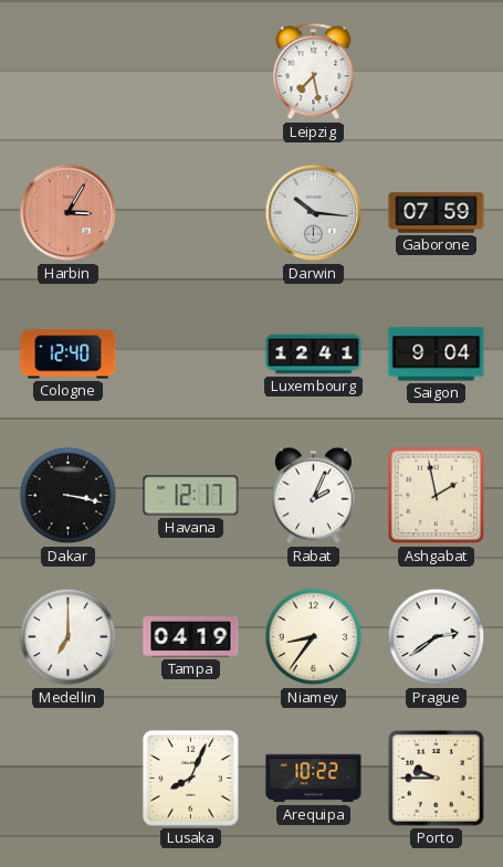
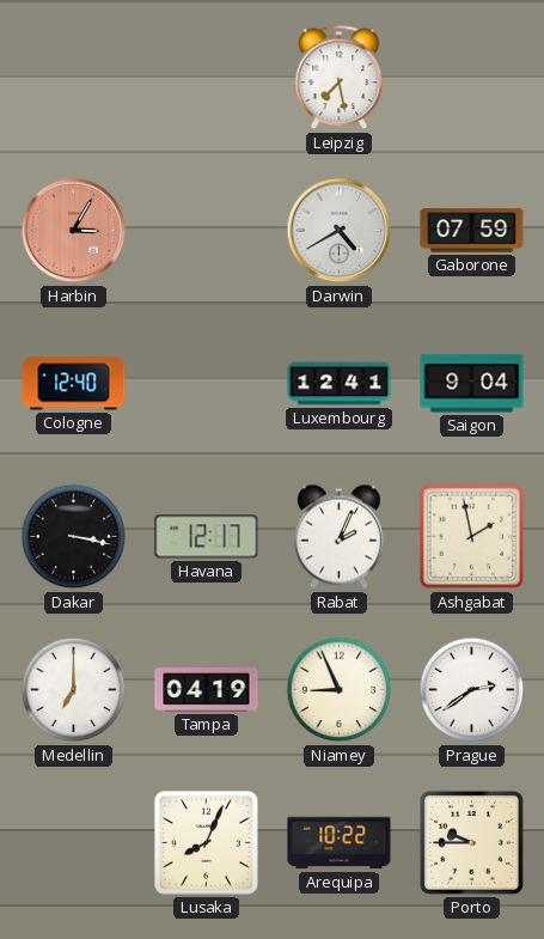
Darwin: 10:16 -> 4:40 (340, 231)
Niamey: 8:36 -> 8:56 (340, 690)
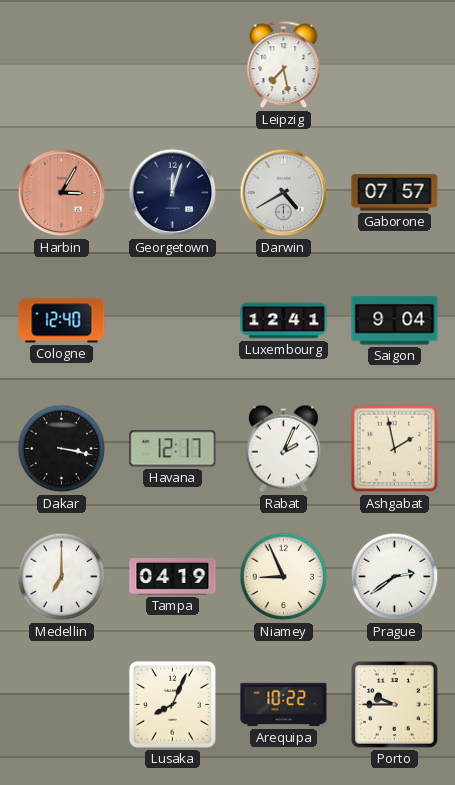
Georgetown: none -> 12:03 (173, 193)
Gaborone: 07:59 -> 07:57 (395, 193)
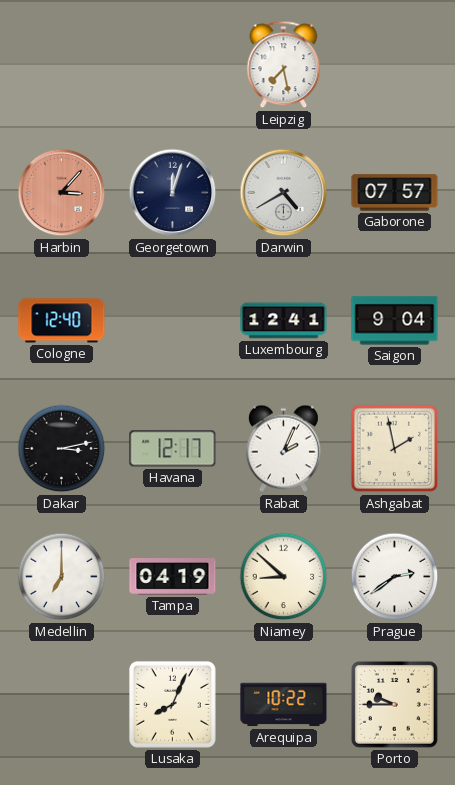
Harbin: 3:05 -> 3:07 (62, 193)
Dakar: 3:17 -> 3:13 (62, 449)
Niamey: 8:56 -> 8:52 (284, 577)
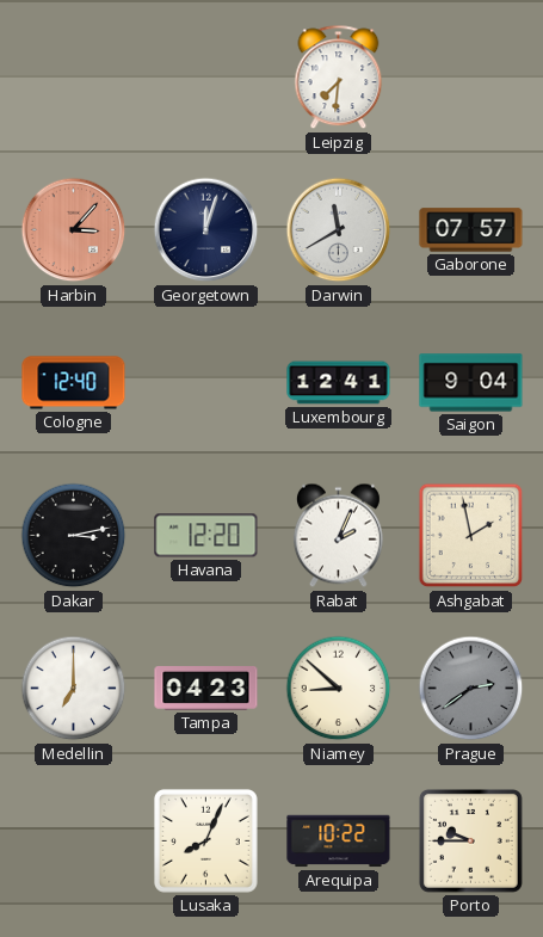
Leipzig: 7:28 -> 7:31 (339, 78)
Darwin: 4:40 -> 11:40 (339, 230)
Havana: 12:17 -> 12:20 (206, 536)
Tampa: 04:19 -> 04:23 (206, 689)
Prague dial: white -> grey (471, 689)
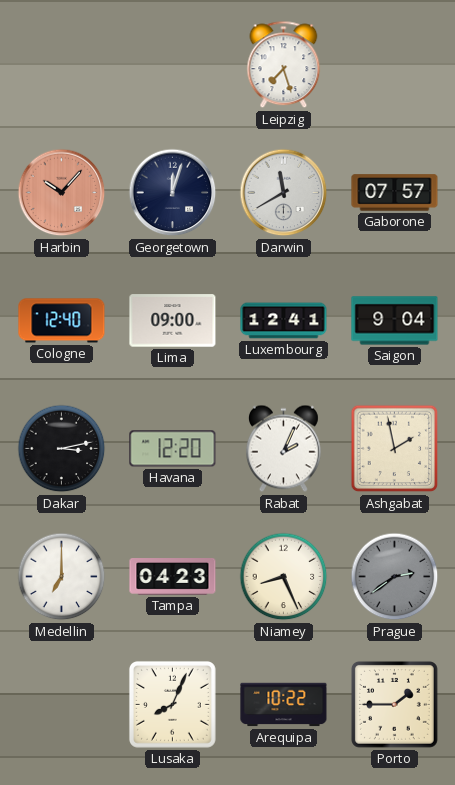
Leipzig: 7:31 -> 7:27 (284, 65)
Harbin: 3:07 -> 10:07 (62, 193)
Lima: none -> 09:00 (173, 321)
Niamey: 8:52 -> 8:26 (284, 577)
Porto: 9:45 -> 1:45 (394, 704)
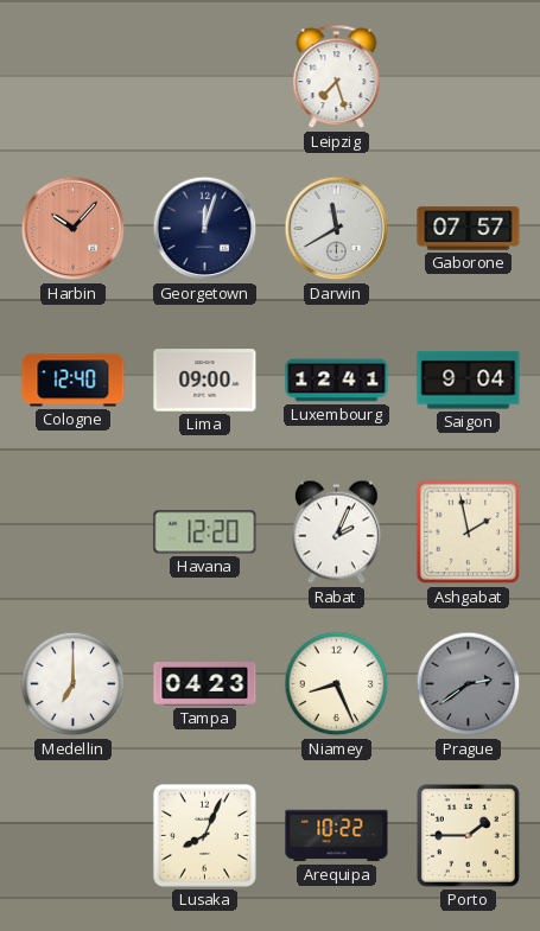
Dakar: 3:13 -> none (62, 449)
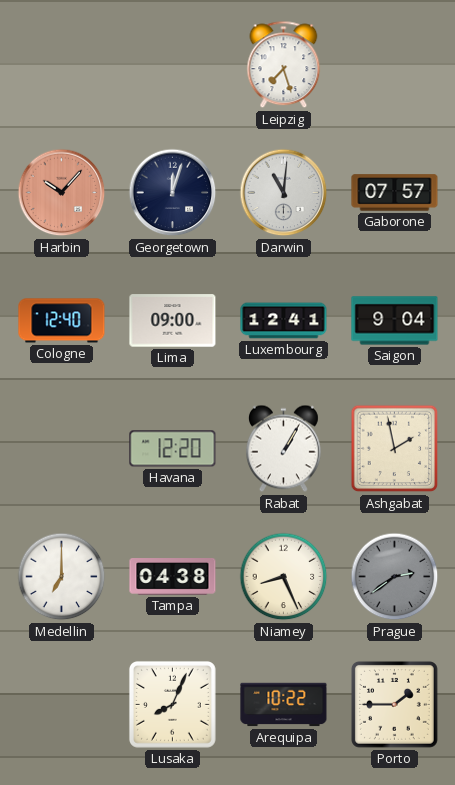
Darwin: 11:40 -> 11:01 (284, 193)
Rabat: 2:04 -> 1:05 (283, 449)
Tampa: 04:23 -> 04:38 (173, 577)
